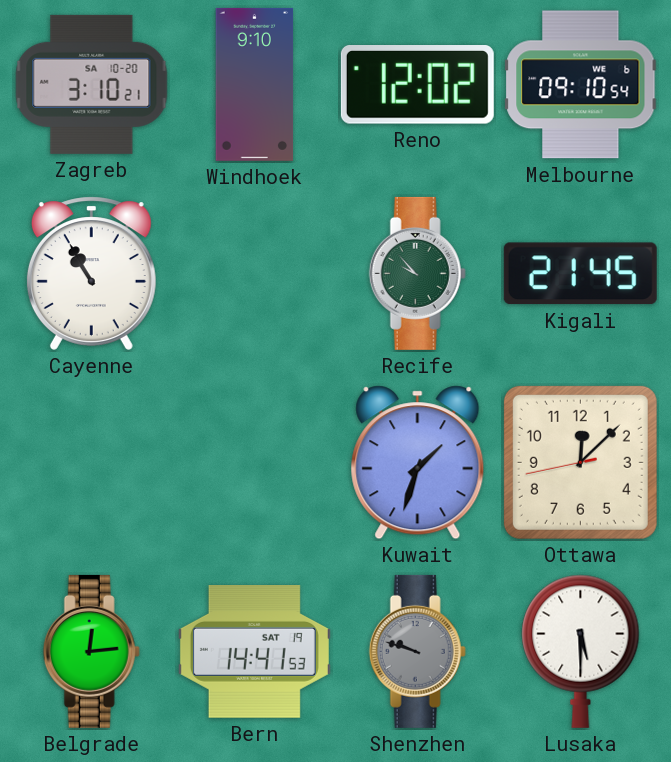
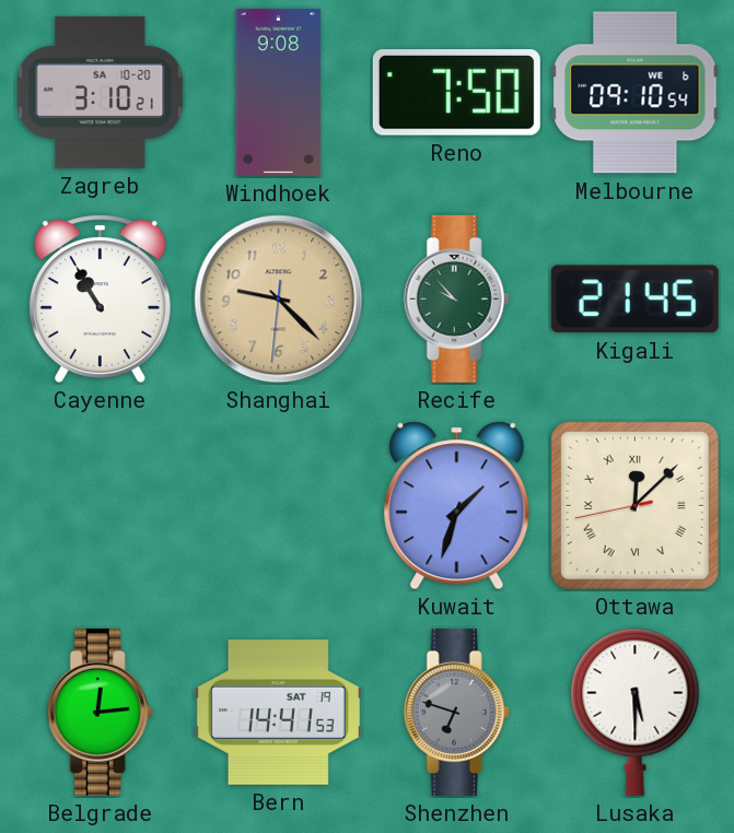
Windhoek: 9:10 -> 9:08 (279, 92)
Reno: 12:02 -> 7:50 (456, 93)
Shanghai: none -> 9:22 (279, 300)
Ottawa numerals: Arabic -> Roman (634, 505)
Shenzhen: 9:48 -> 6:48 (456, 712)
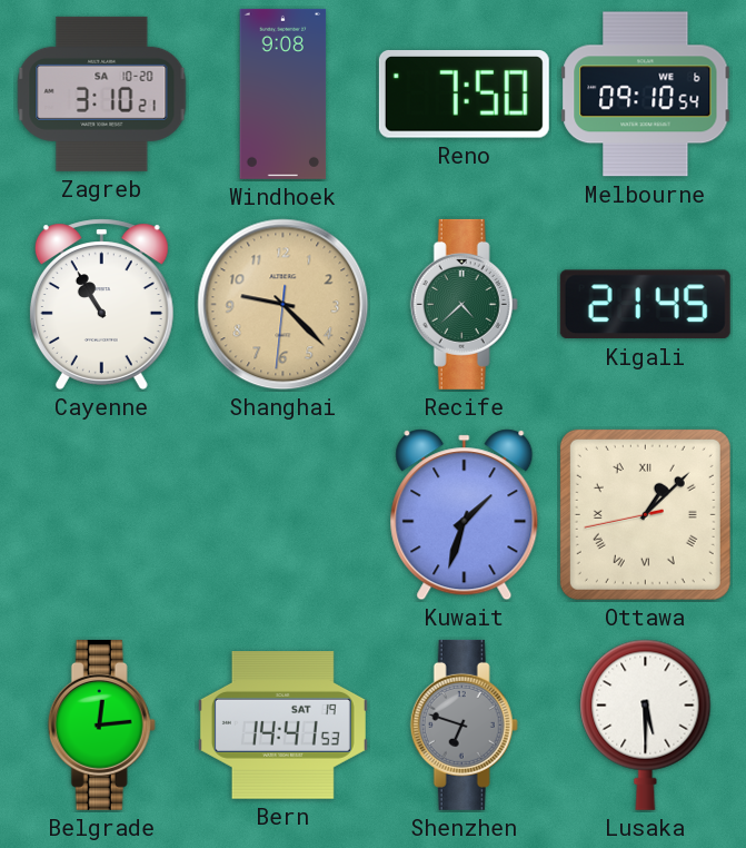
Recife: 9:53 -> 4:38 (464, 304)
Ottawa: 12:07 -> 1:07 (645, 514)
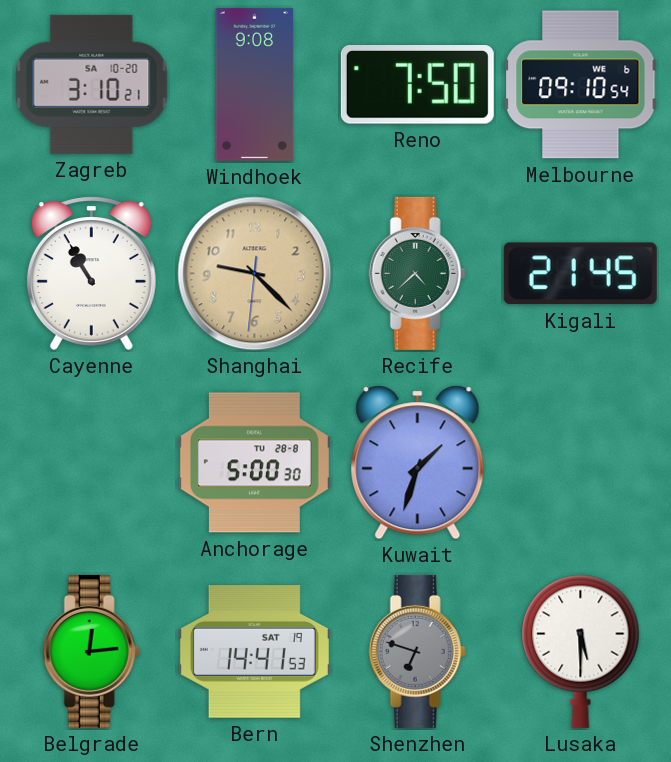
Anchorage: none -> 5:00 (254, 463)
Ottawa: 1:07 -> none (645, 514)
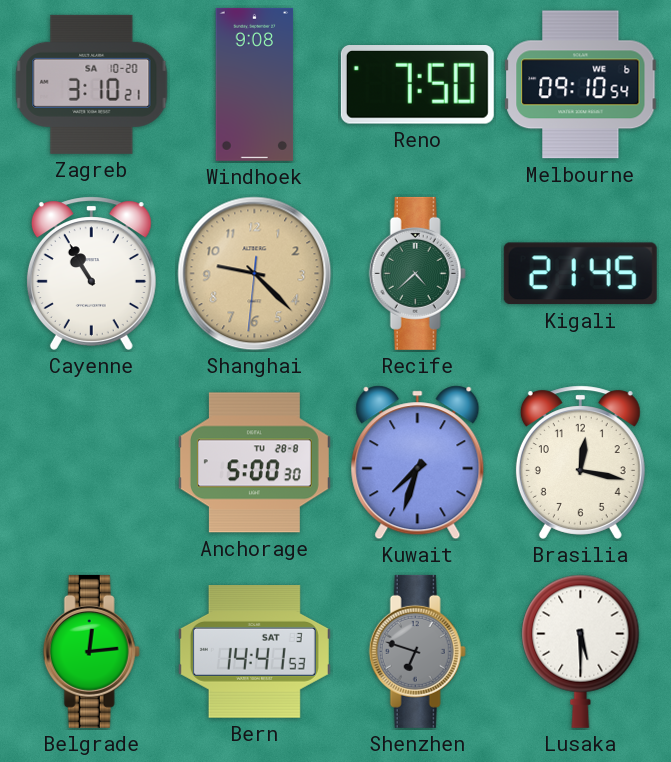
Kuwait: 1:33 -> 7:33 (418, 463)
Brasilia: none -> 12:17 (580, 462)
Bern date: SAT 19 -> SAT 3 (254, 652)
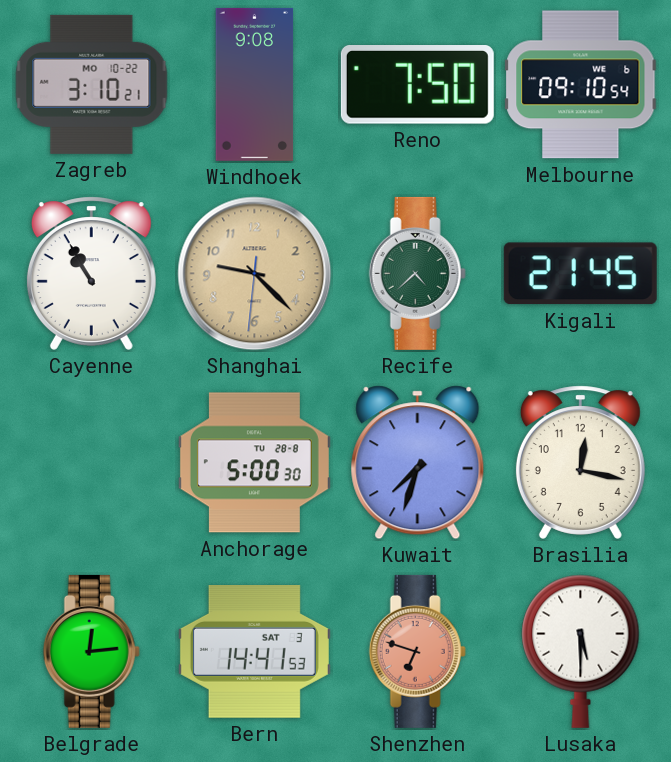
Zagreb date: SA 10-20 -> MO 10-22 (92, 84)
Shenzhen dial: grey -> salmon (417, 651)
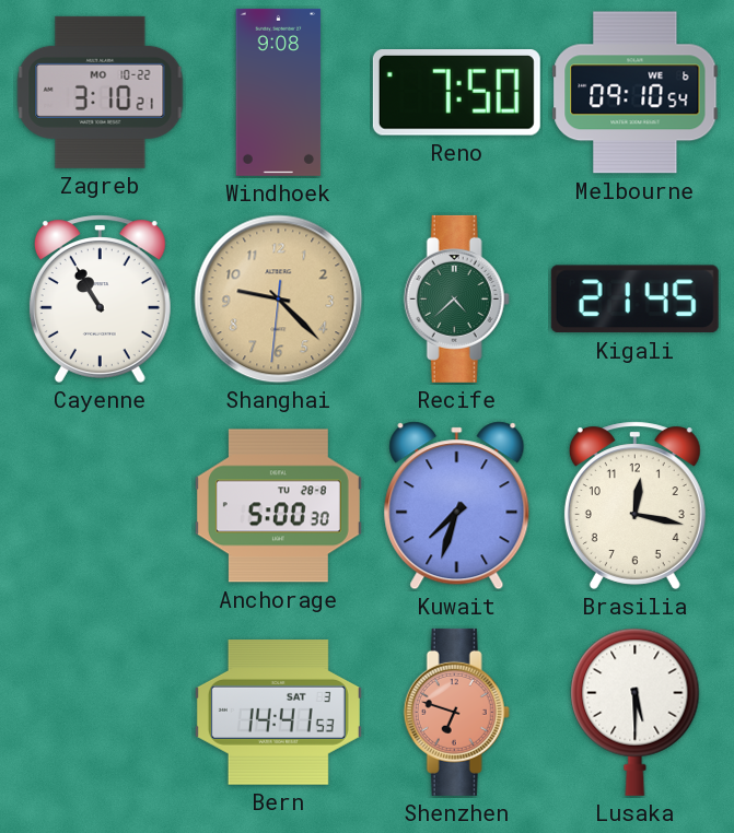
Belgrade: 12:14 -> none (91, 651)
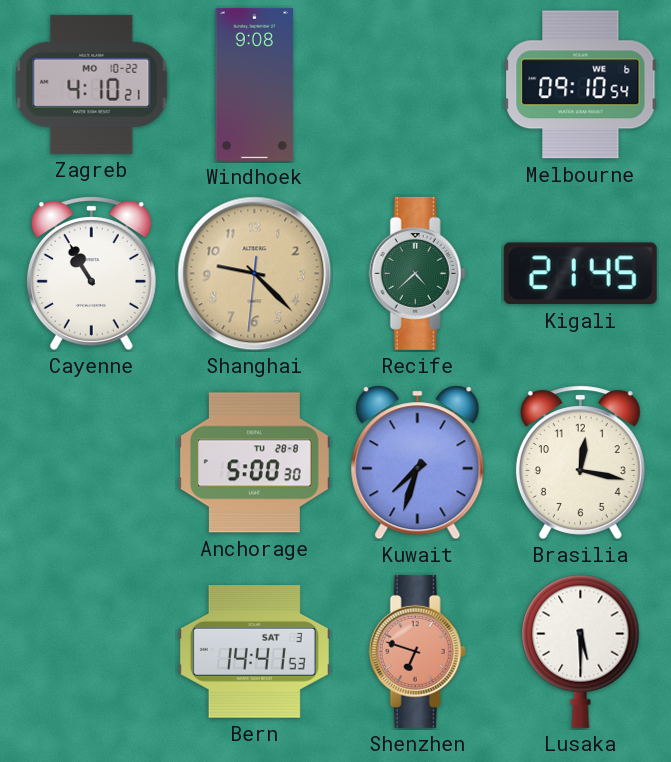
Zagreb: 3:10 -> 4:10 (92, 84)
Reno: 7:50 -> none (456, 93)
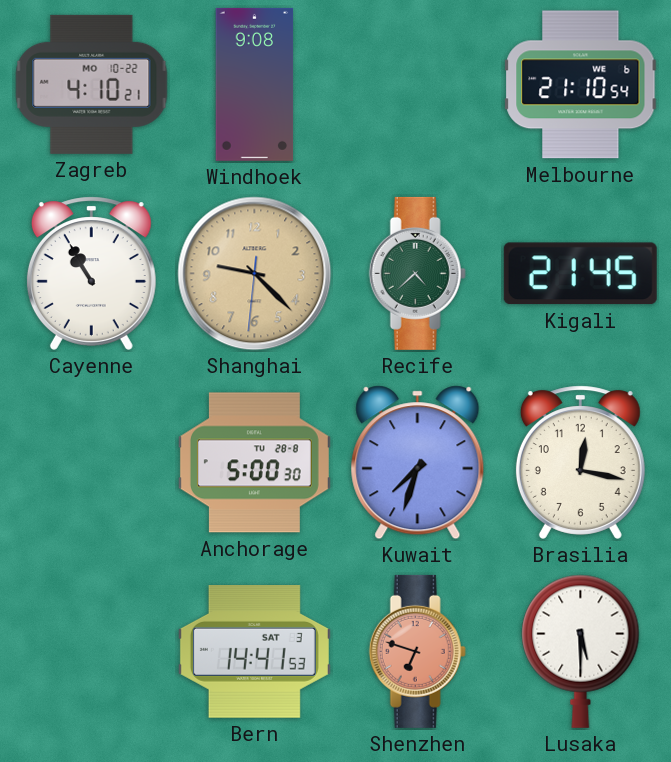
Melbourne: 09:10 -> 21:10 (581, 85)
